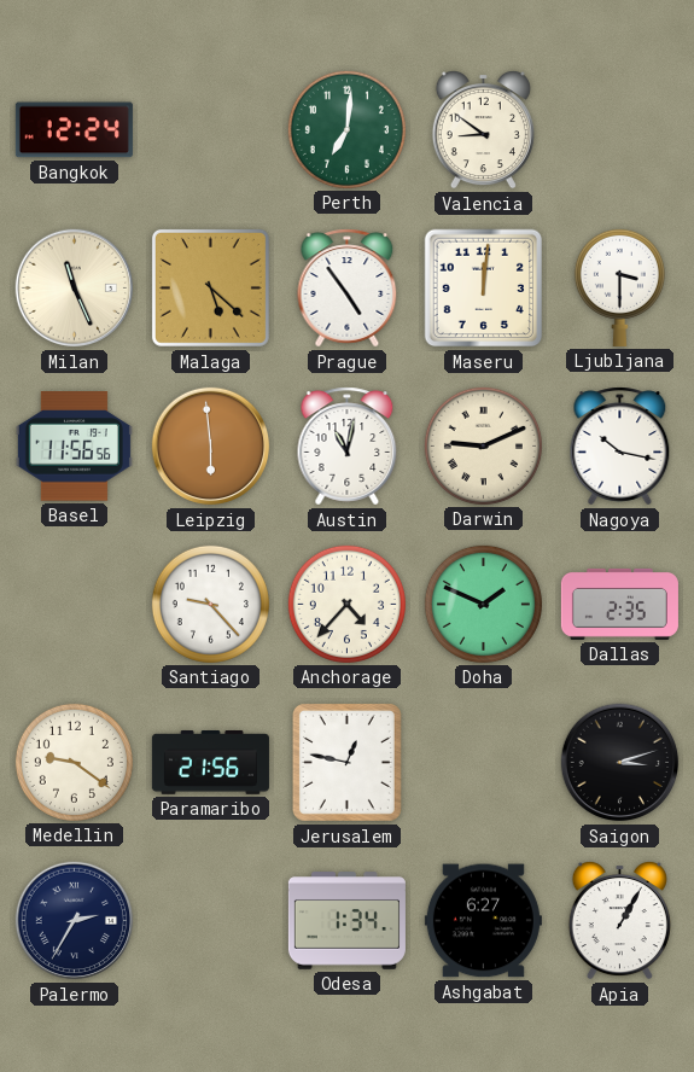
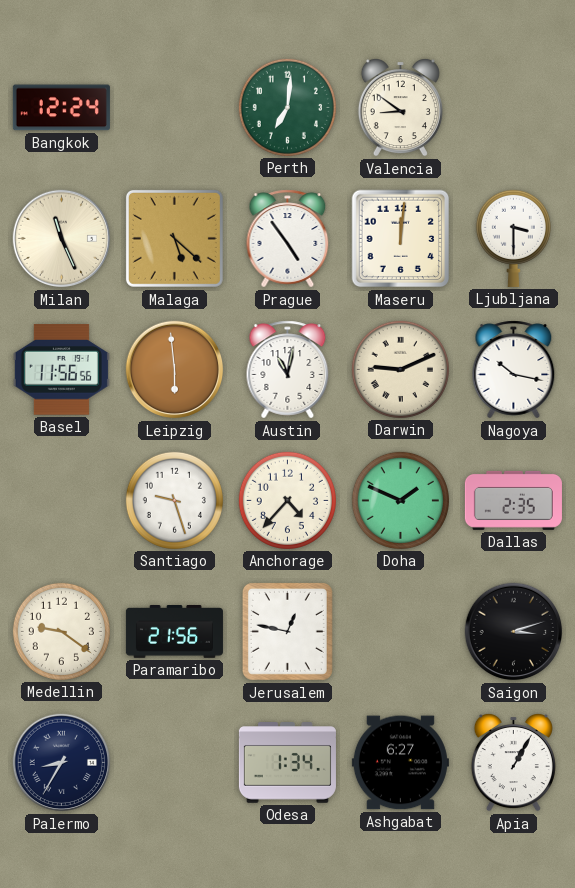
Santiago: 9:23 -> 9:27 (174, 500)
Palermo: 2:35 -> 8:35 (62, 763)
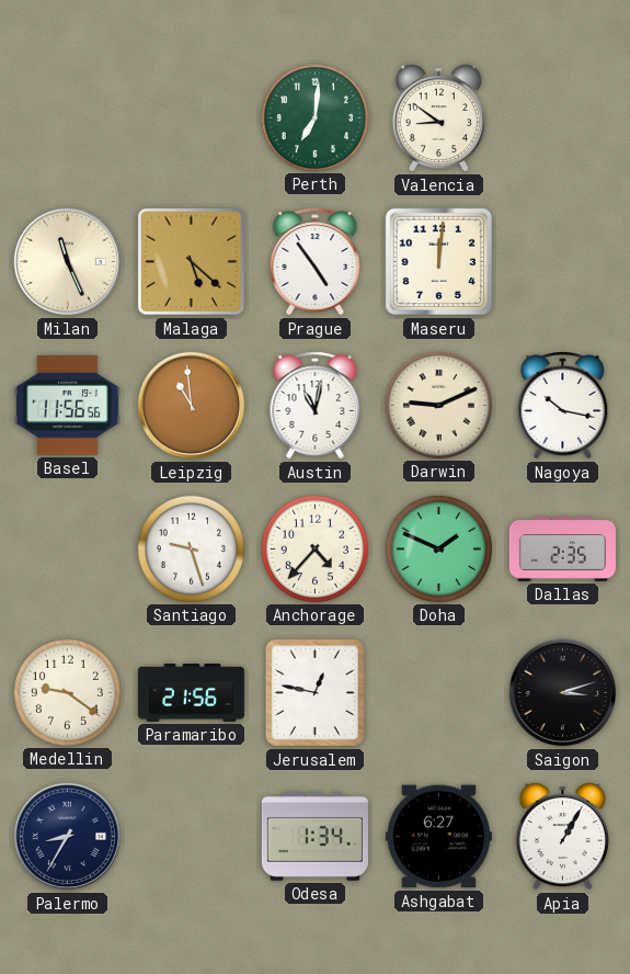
Bangkok: 12:24 -> none (61, 108)
Ljubljana: 3:30 -> none (513, 238)
Leipzig: 5:59 -> 10:59 (192, 406)
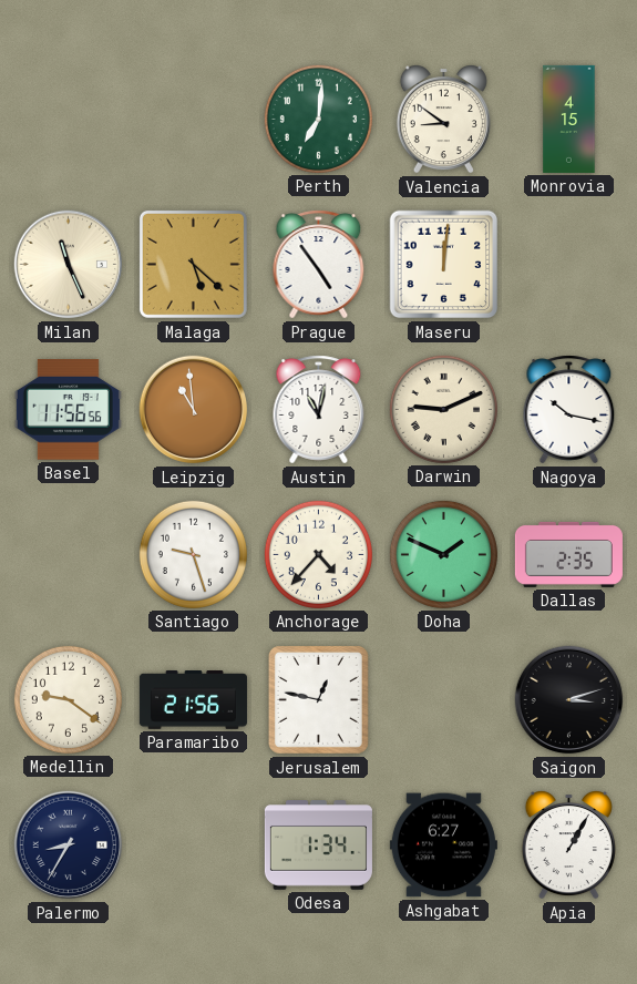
Monrovia: none -> 4:15 (569, 119)
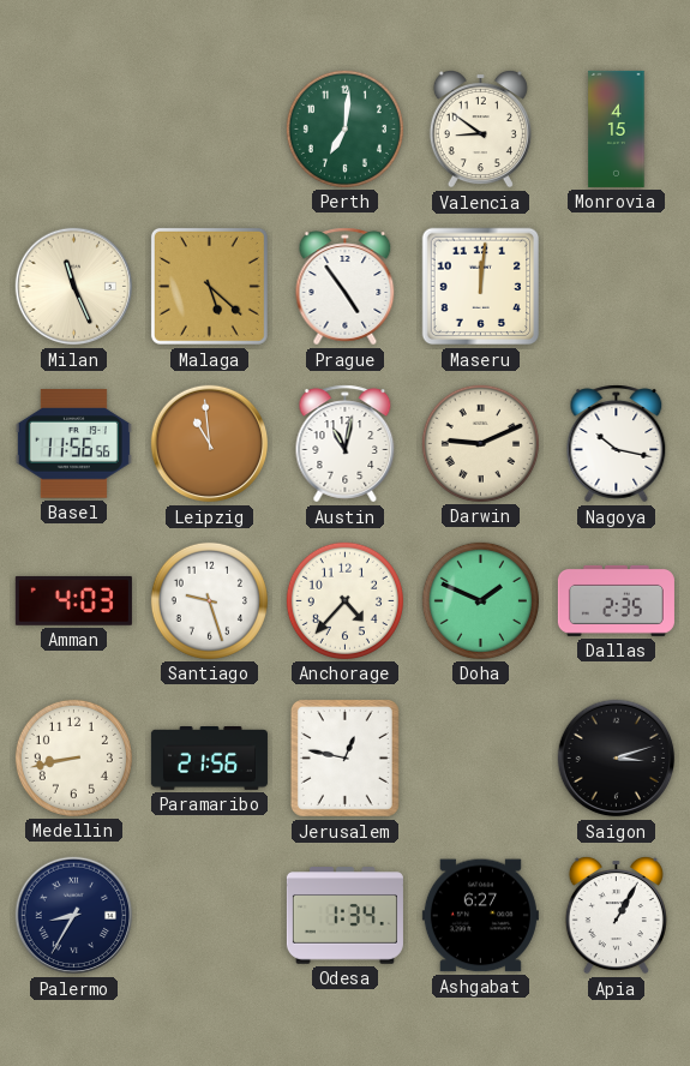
Amman: none -> 4:03 (73, 601)
Medellin: 9:21 -> 8:43 (73, 757)
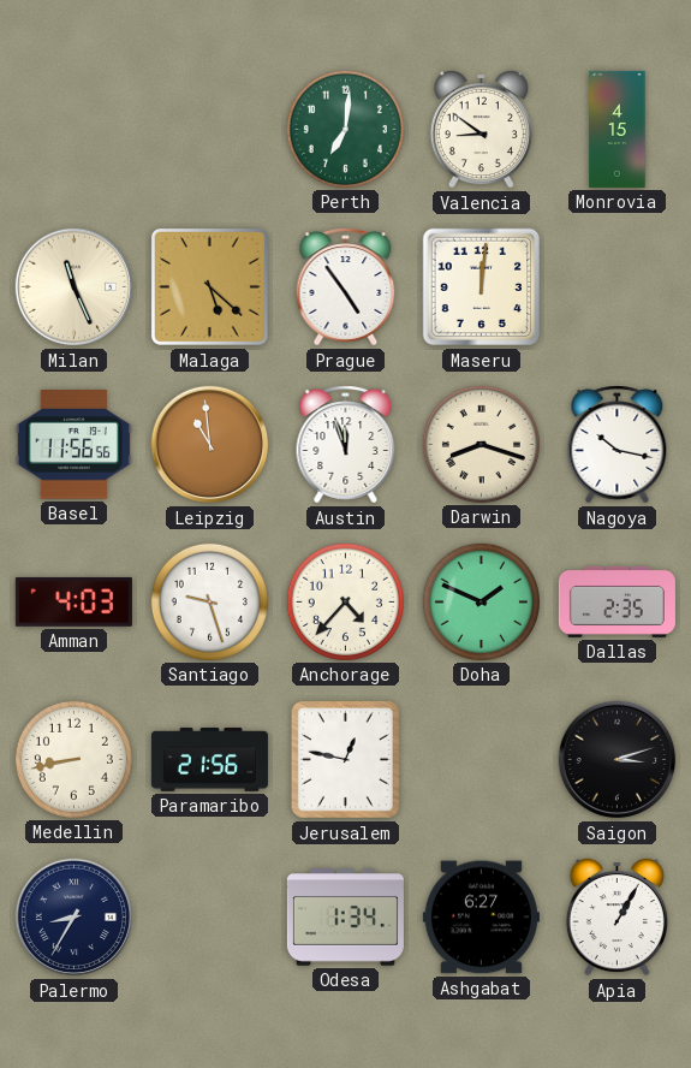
Austin: 11:02 -> 11:57 (346, 445)
Darwin: 9:11 -> 8:18 (481, 444)
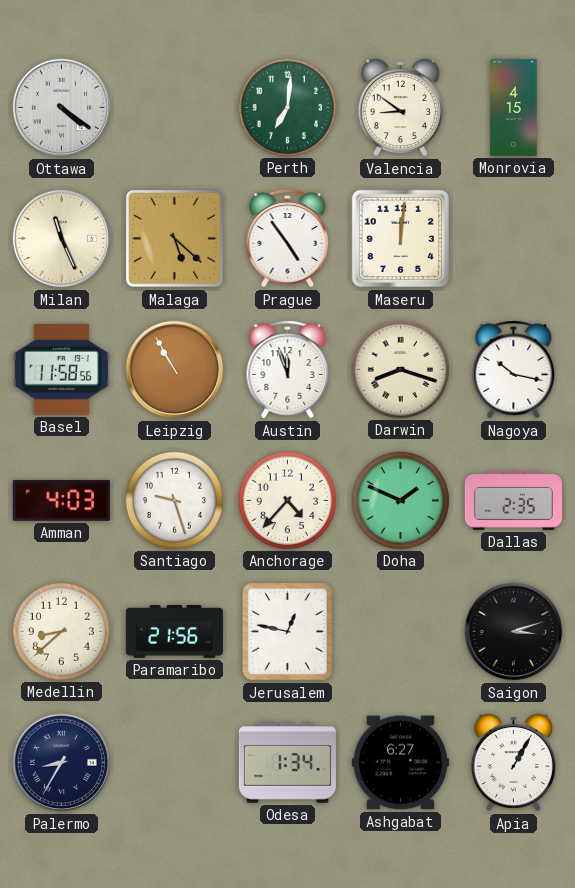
Ottawa: none -> 4:21 (62, 108)
Basel: 11:56 -> 11:58 (61, 370)
Leipzig: 10:59 -> 10:55 (175, 370)
Medellin: 8:43 -> 8:38 (61, 631)
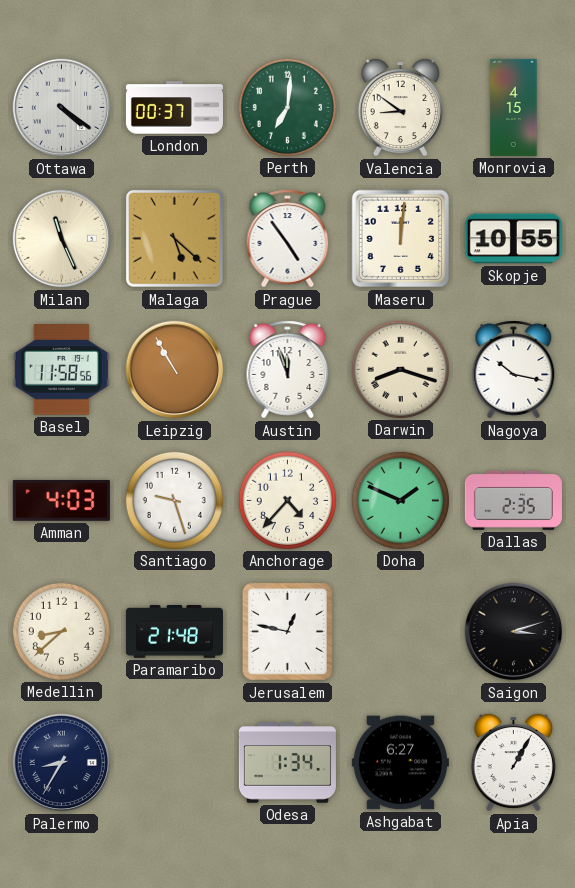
London: none -> 00:37 (174, 108)
Skopje: none -> 10:55 (513, 239)
Paramaribo: 21:56 -> 21:48 (174, 632)
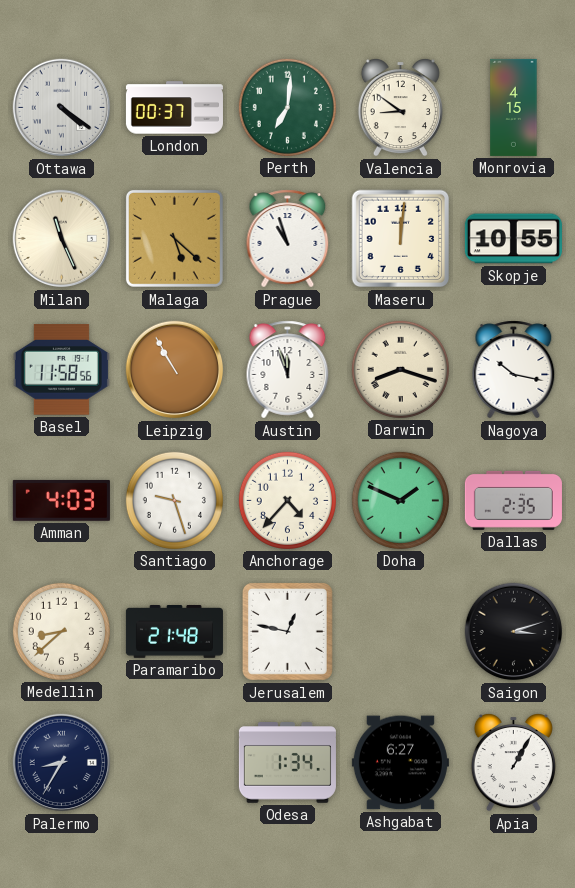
Prague: 4:54 -> 10:57 (288, 239)
